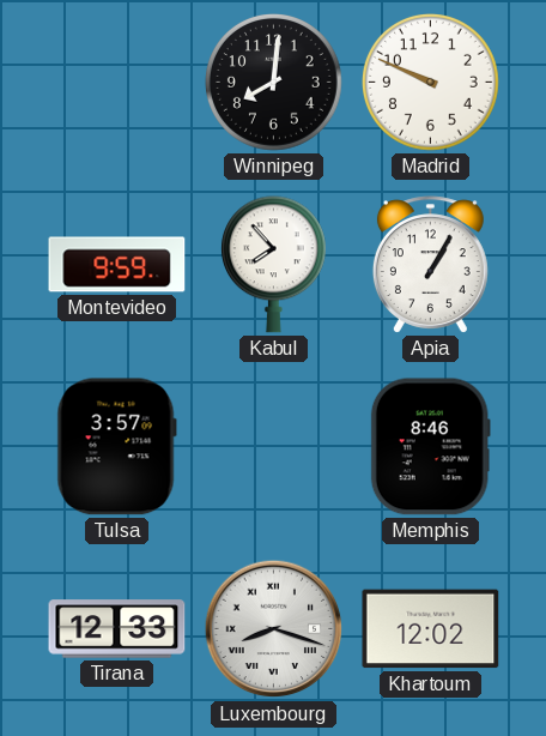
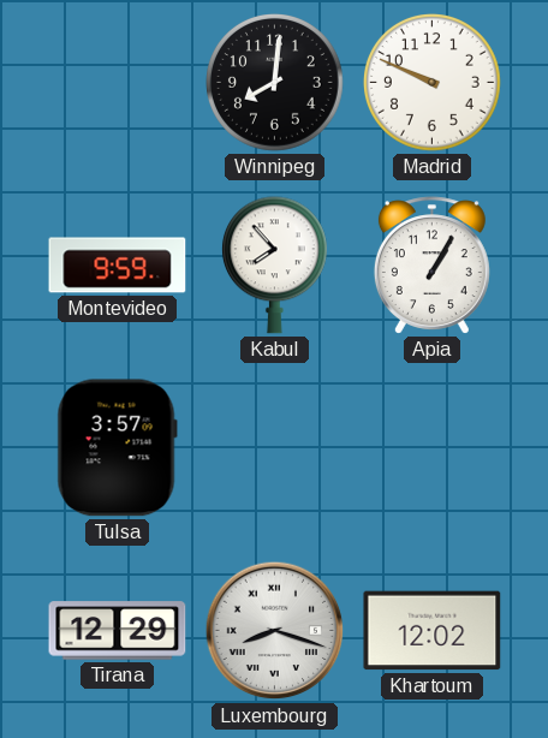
Memphis: 8:46 -> none (430, 447)
Tirana: 12:33 -> 12:29 (118, 631)
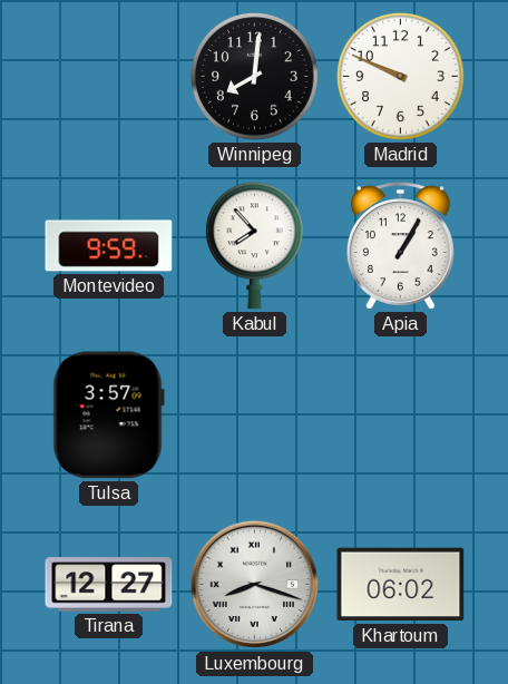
Tirana: 12:29 -> 12:27 (109, 585)
Khartoum: 12:02 -> 06:02 (401, 585)
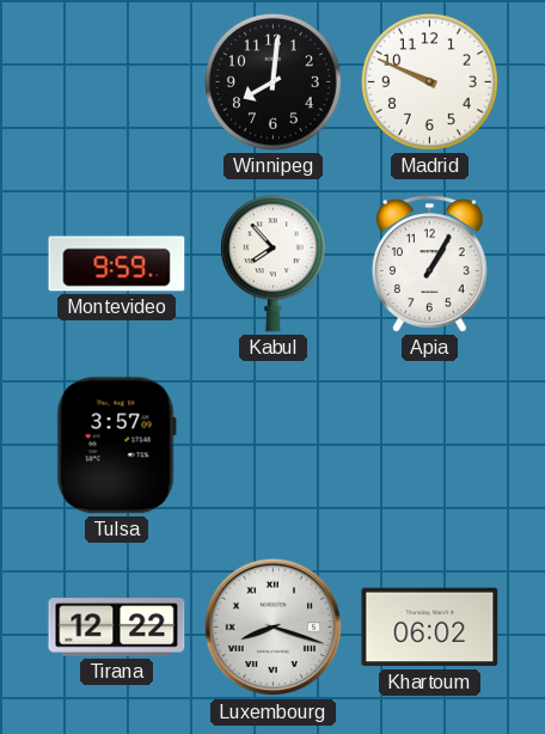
Tirana: 12:27 -> 12:22 (117, 628)
